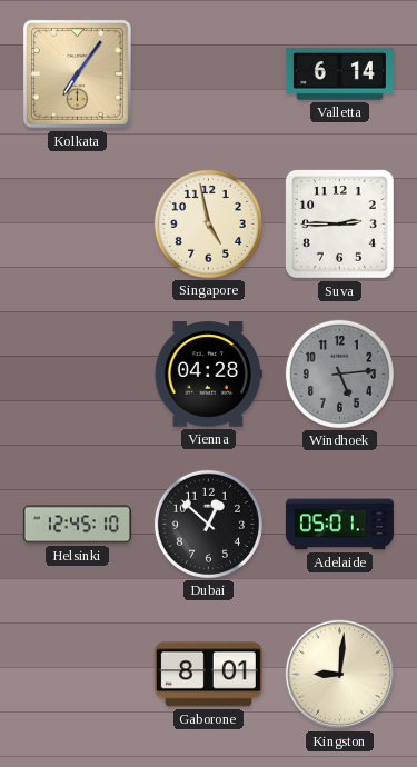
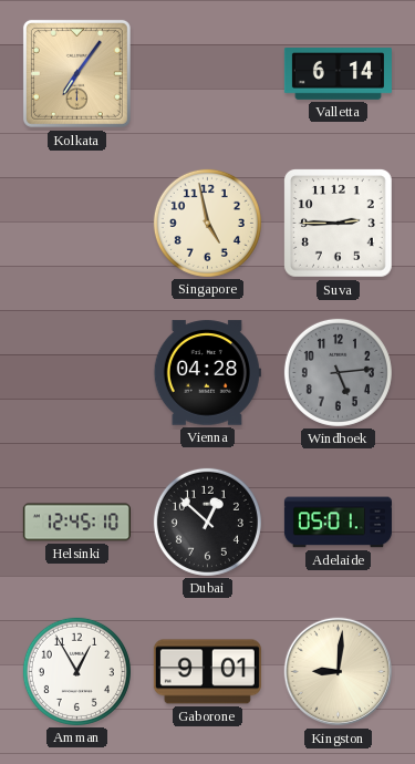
Amman: none -> 12:55 (76, 671)
Gaborone: 8:01 -> 9:01 (207, 672)
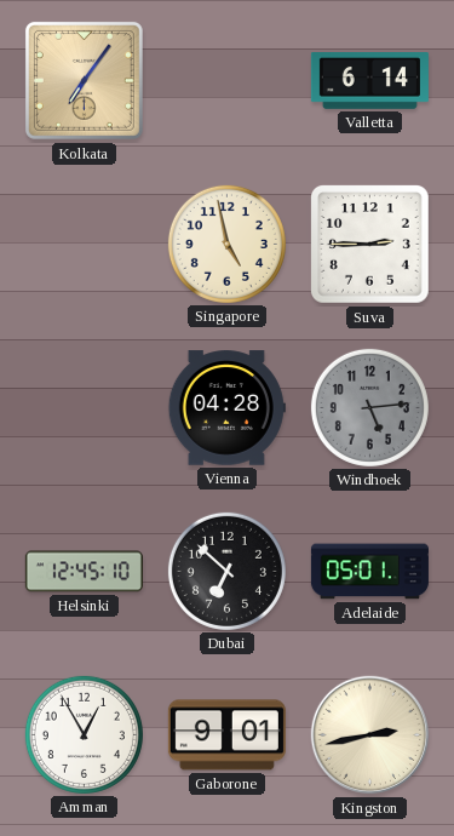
Dubai: 12:52 -> 6:52 (226, 571)
Kingston: 9:01 -> 2:43 (370, 735)
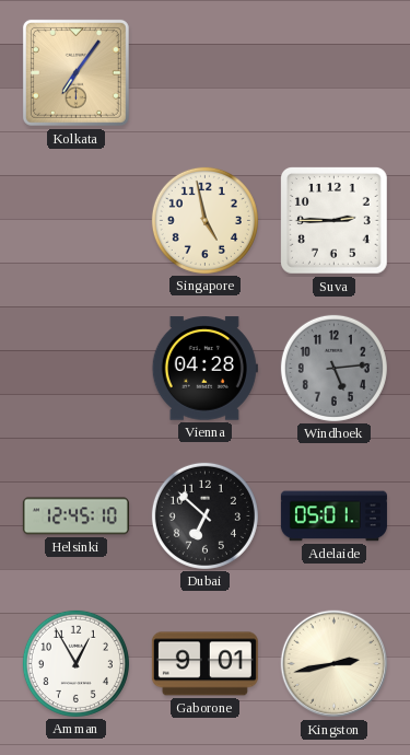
Valletta: 6:14 -> none (369, 81)
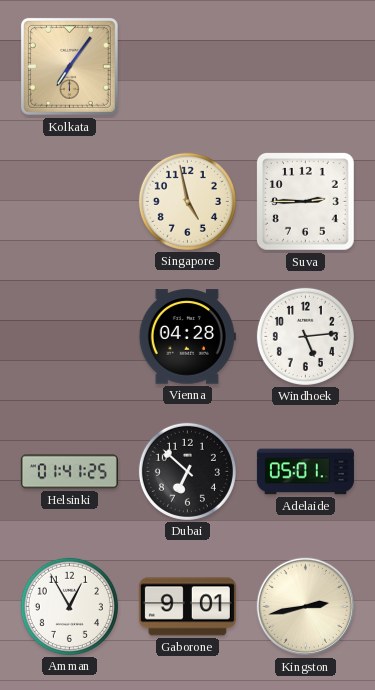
Windhoek dial: grey -> white (305, 336)
Helsinki: 12:45 -> 01:41 (69, 472)
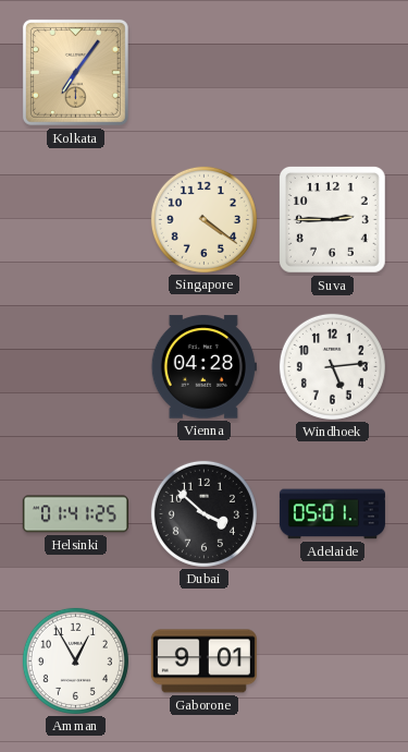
Singapore: 4:58 -> 4:21 (203, 219)
Dubai: 6:52 -> 3:52 (203, 513)
Kingston: 2:43 -> none (306, 607)
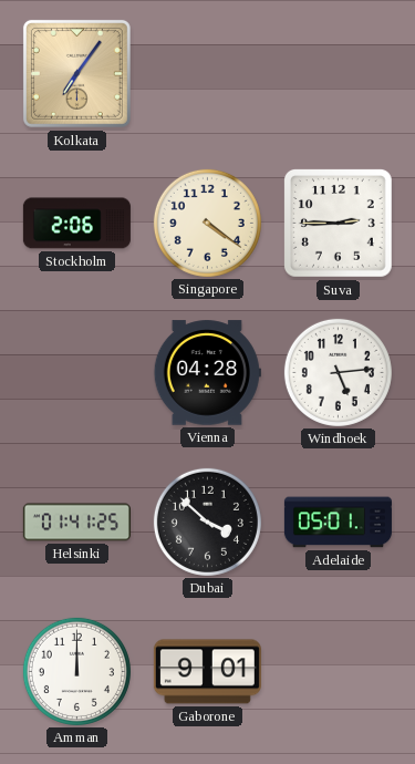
Stockholm: none -> 2:06 (76, 224)
Amman: 12:55 -> 12:00 (76, 671)
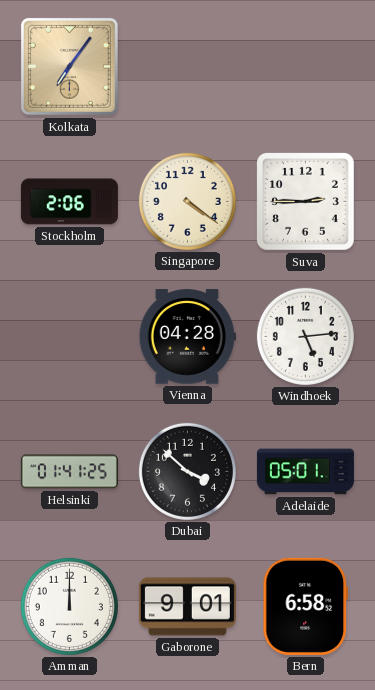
Bern: none -> 6:58 (305, 606)
